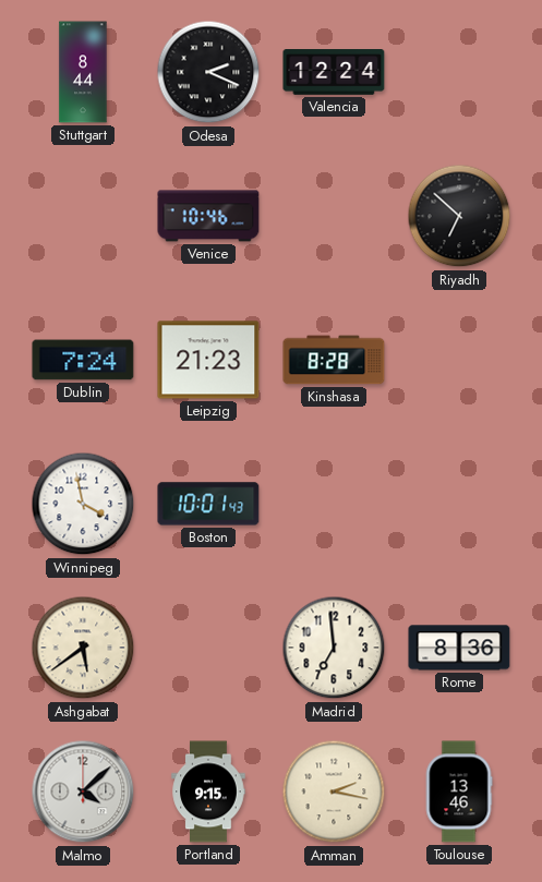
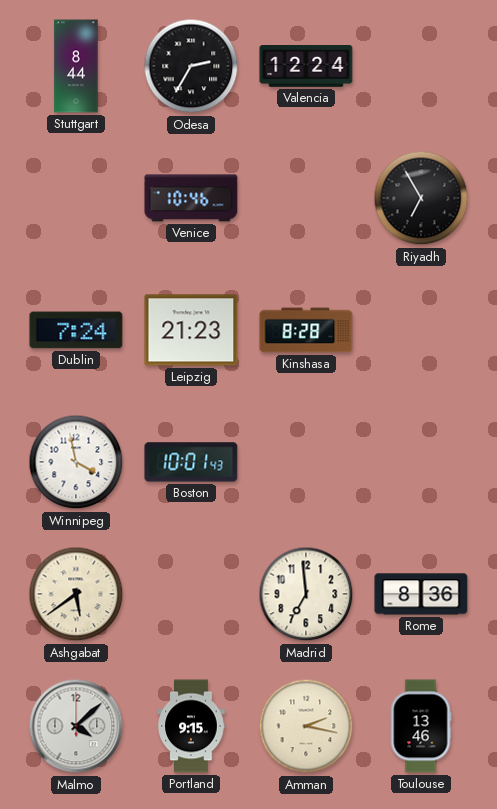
Odesa: 2:19 -> 2:35 (191, 66)
Riyadh: 6:52 -> 6:55 (421, 198)
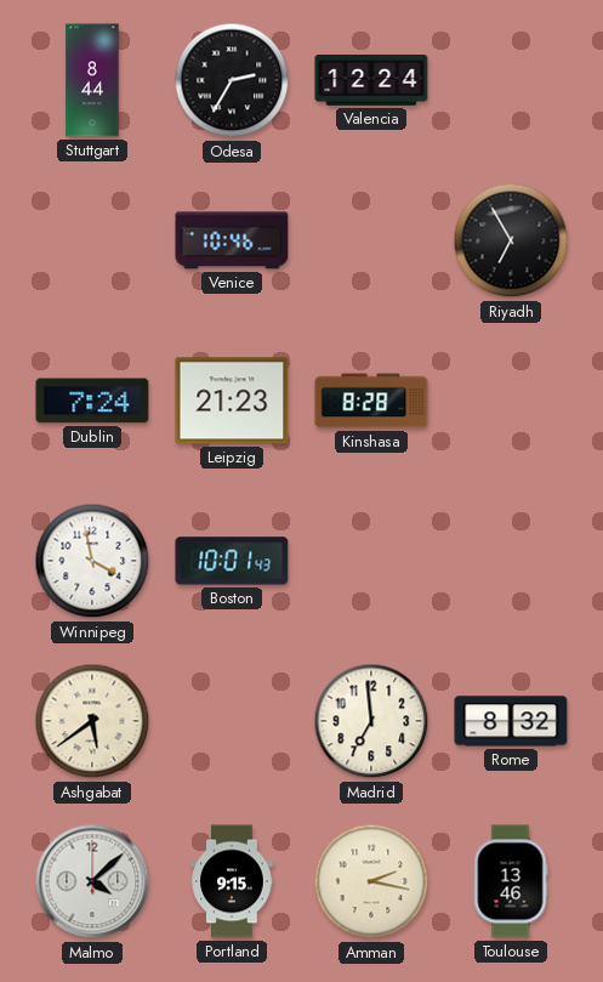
Rome: 8:36 -> 8:32 (511, 721)
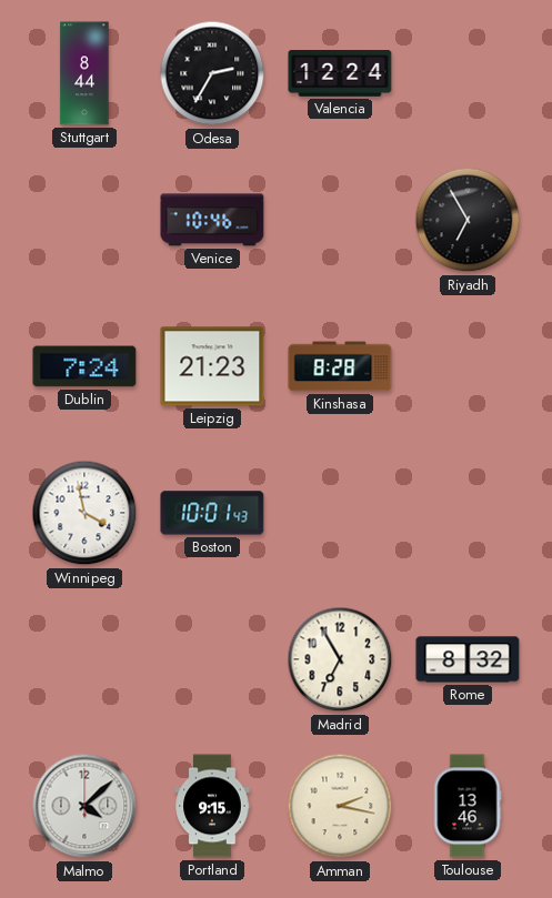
Ashgabat: 5:39 -> none (92, 721)
Madrid: 6:59 -> 6:55 (340, 659)
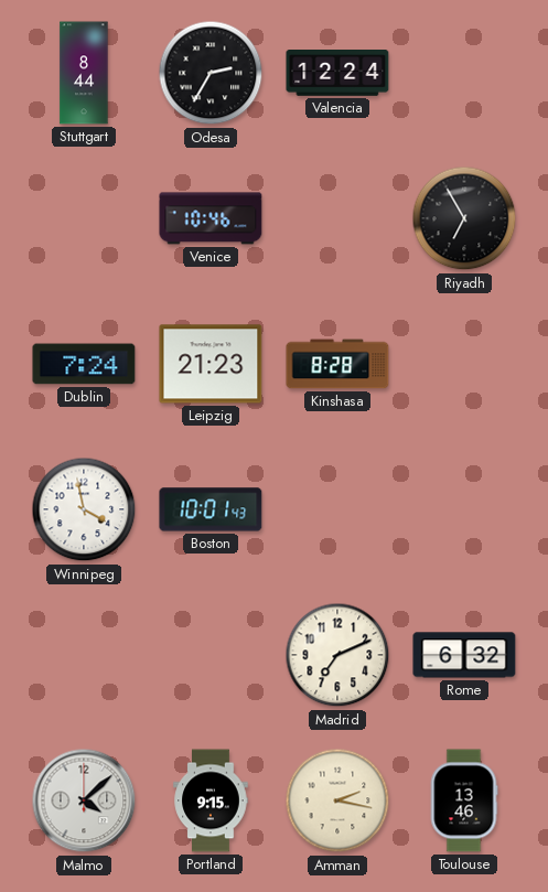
Madrid: 6:55 -> 7:11 (337, 655)
Rome: 8:32 -> 6:32 (464, 655)
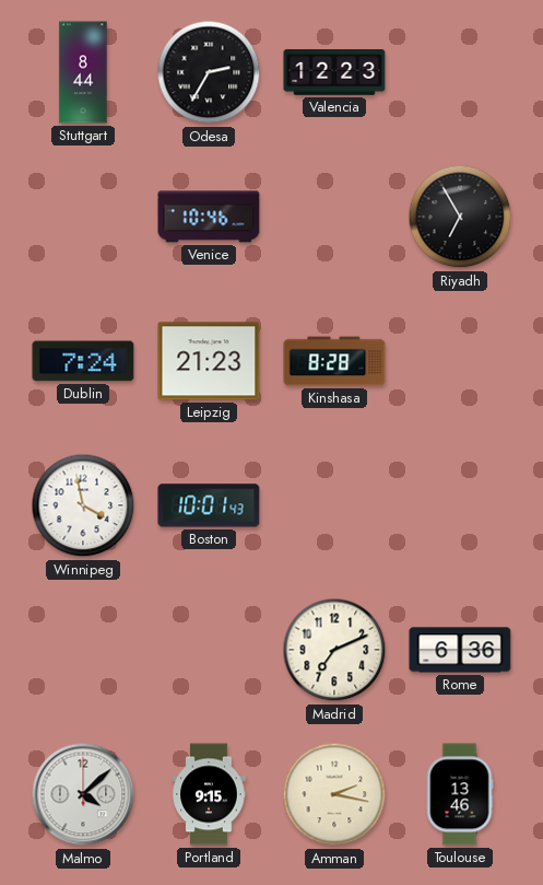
Valencia: 12:24 -> 12:23 (334, 73)
Rome: 6:32 -> 6:36 (460, 650)
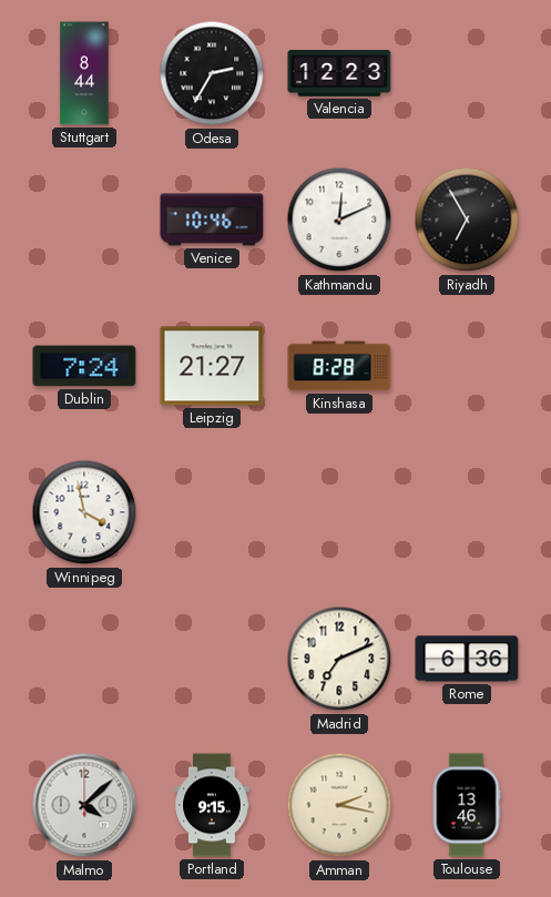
Kathmandu: none -> 12:11 (339, 220)
Leipzig: 21:23 -> 21:27 (212, 366)
Boston: 10:01 -> none (209, 505)
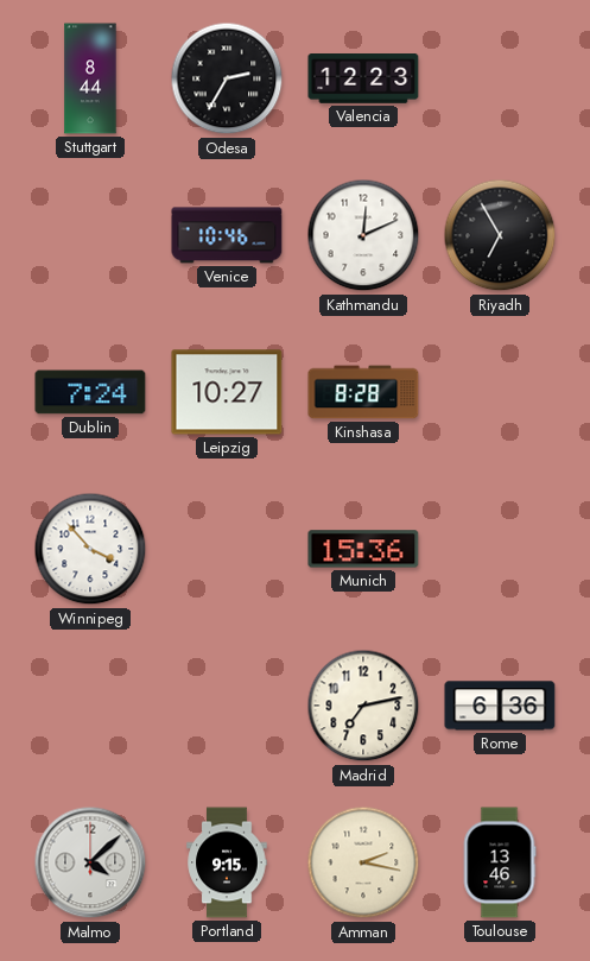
Leipzig: 21:27 -> 10:27 (227, 392)
Winnipeg: 3:58 -> 3:53 (90, 549)
Munich: none -> 15:36 (363, 549)
Madrid: 7:11 -> 7:13 (363, 706)
